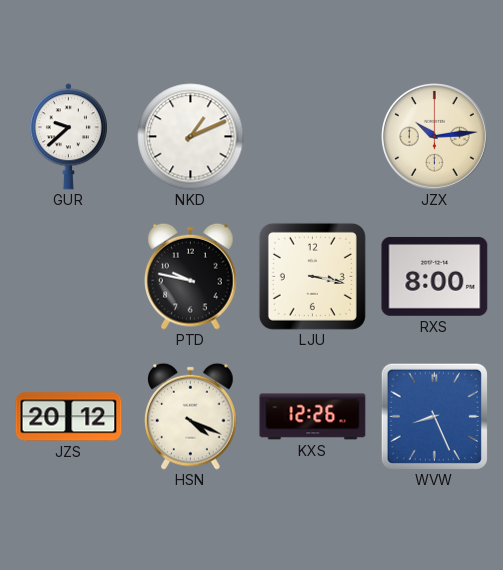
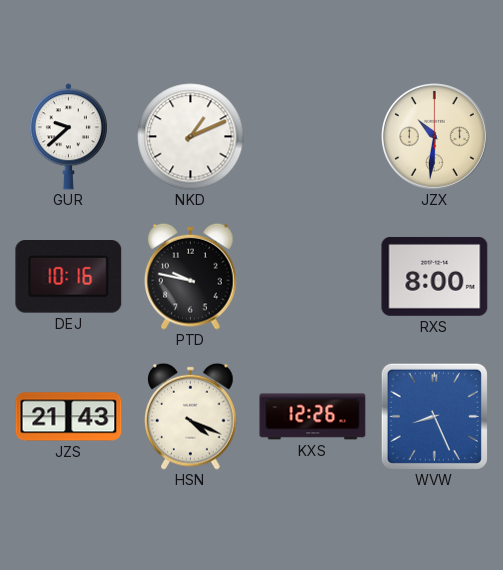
JZX: 10:14 -> 10:31 (435, 137)
DEJ: none -> 10:16 (69, 277)
LJU: 3:17 -> none (312, 276)
JZS: 20:12 -> 21:43 (69, 417)
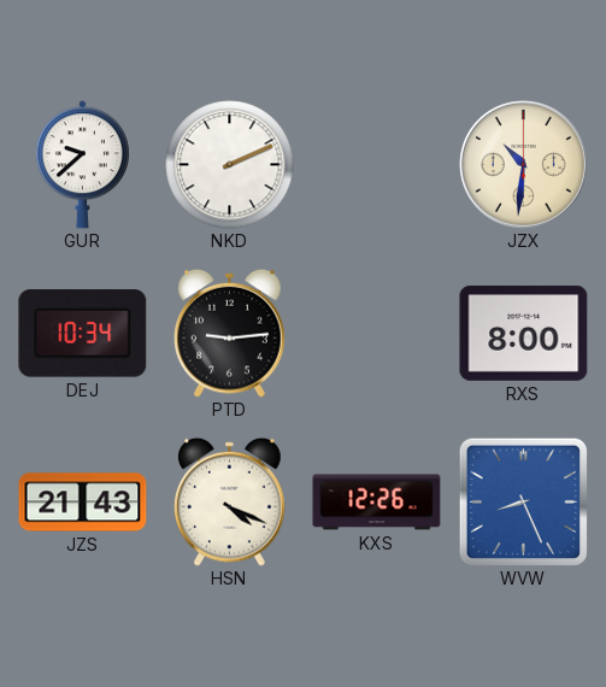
NKD: 1:11 -> 2:11 (230, 165)
DEJ: 10:16 -> 10:34 (83, 334)
PTD: 9:47 -> 9:14 (230, 333)
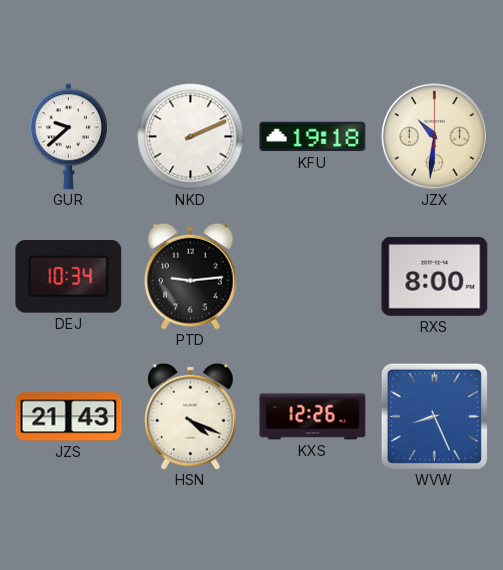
KFU: none -> 19:18 (313, 137)
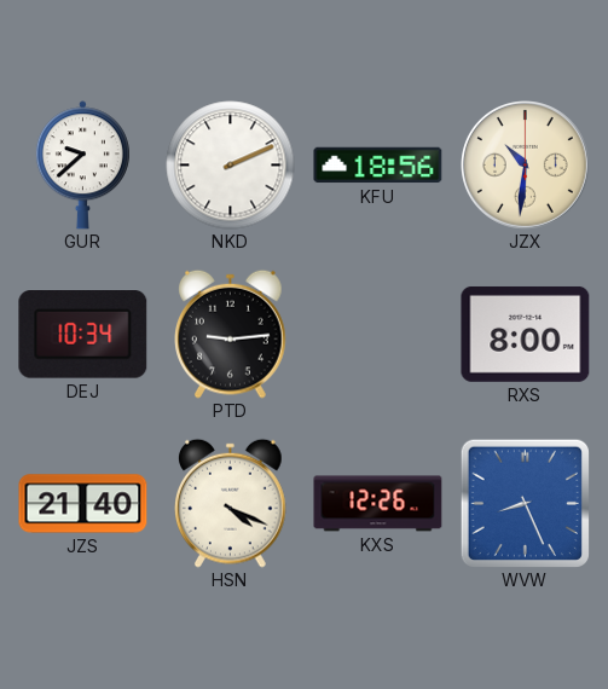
KFU: 19:18 -> 18:56 (378, 166)
JZS: 21:43 -> 21:40 (83, 504)
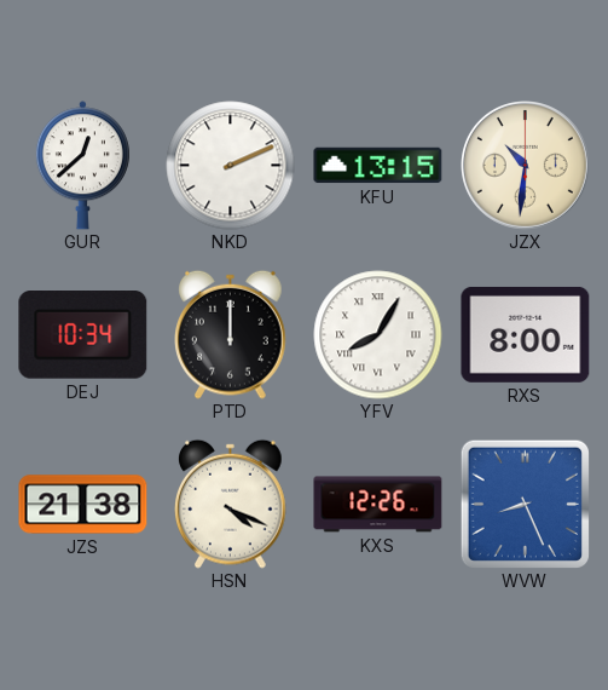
GUR: 9:38 -> 12:38 (82, 166)
KFU: 18:56 -> 13:15 (378, 166)
PTD: 9:14 -> 12:00 (231, 334)
YFV: none -> 8:05 (378, 335)
JZS: 21:40 -> 21:38 (83, 505)
